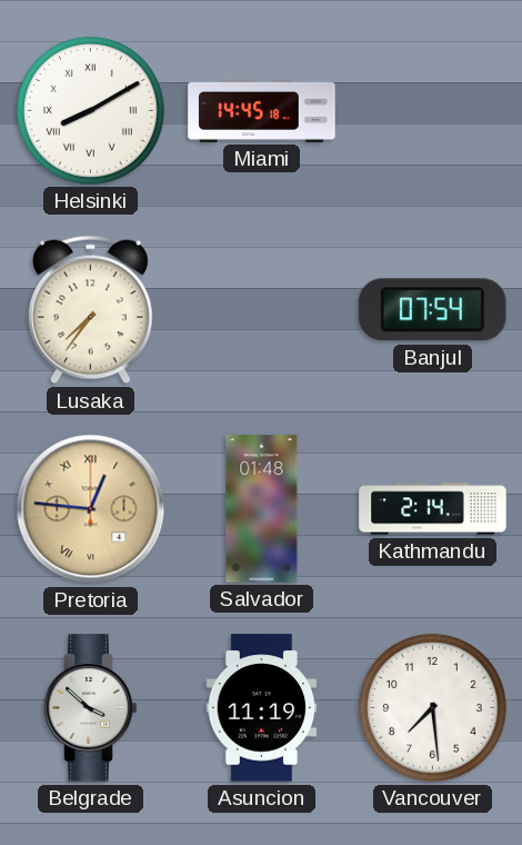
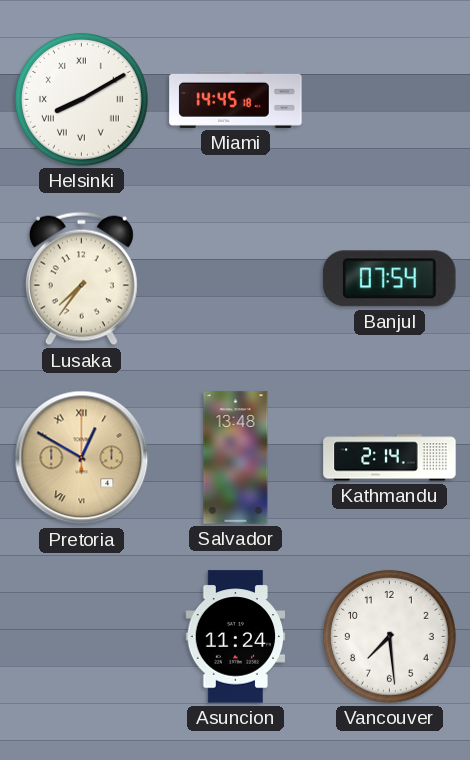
Pretoria: 12:46 -> 12:50 (82, 458)
Salvador: 01:48 -> 13:48 (236, 458)
Belgrade: 3:52 -> none (91, 708)
Asuncion: 11:19 -> 11:24 (236, 637)
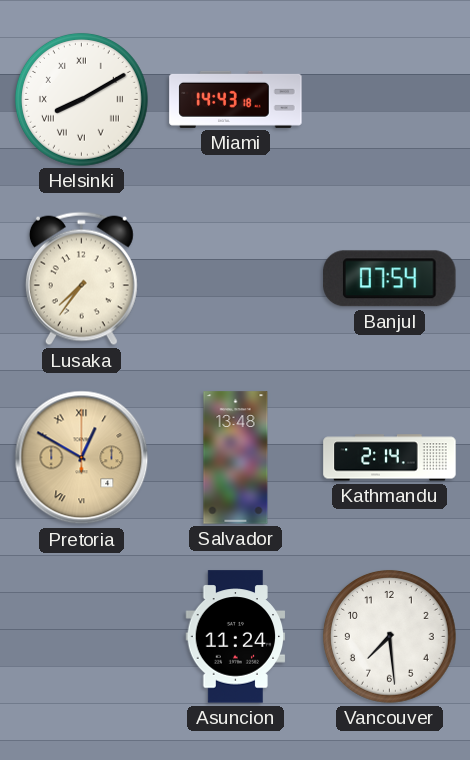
Miami: 14:45 -> 14:43 (236, 99)
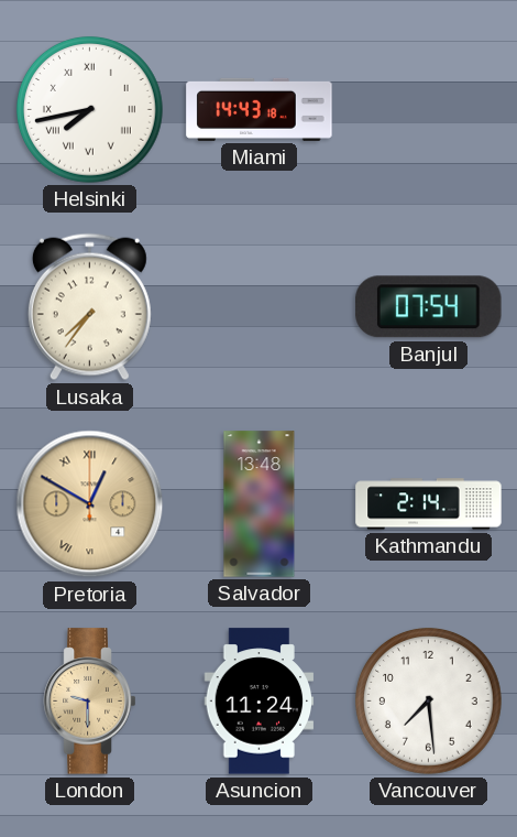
Helsinki: 8:10 -> 7:43 (89, 109)
London: none -> 9:30 (90, 702)
